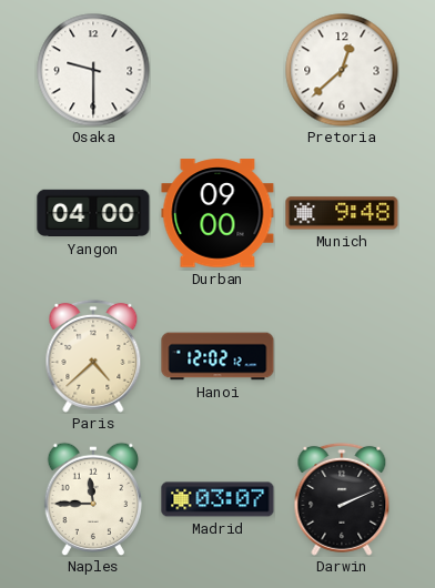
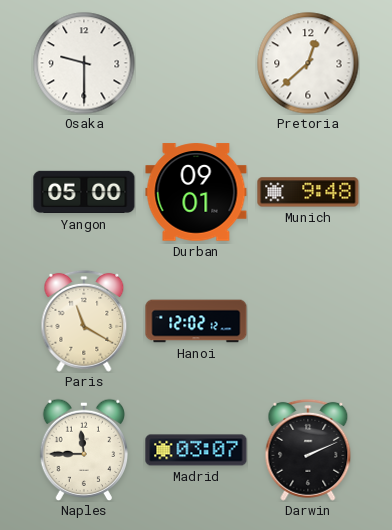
Yangon: 04:00 -> 05:00 (84, 192)
Durban: 09:00 -> 09:01 (196, 192)
Paris: 4:38 -> 11:20 (84, 321)
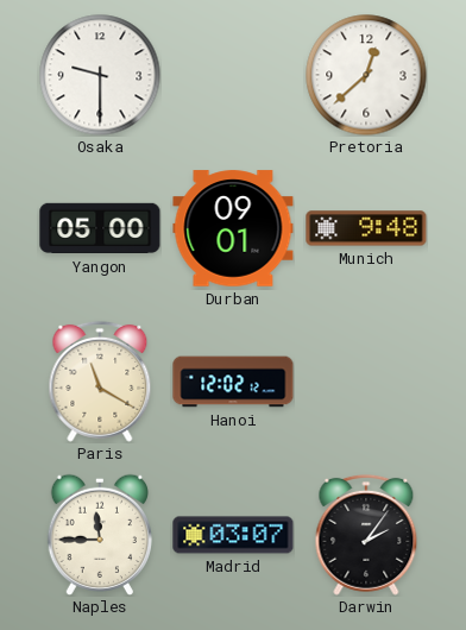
Darwin: 2:11 -> 2:06 (366, 535)
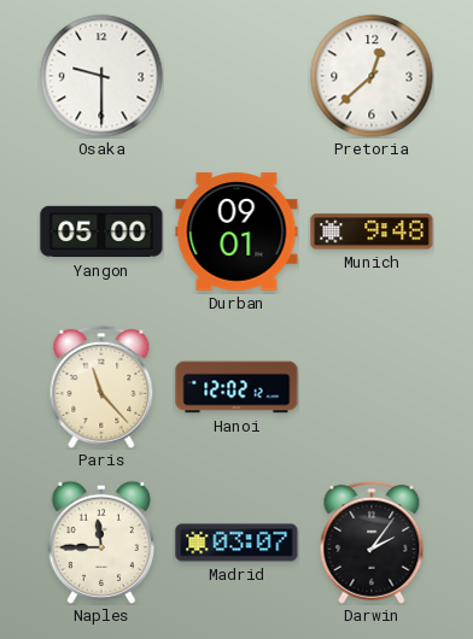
Paris: 11:20 -> 11:23 (101, 387)
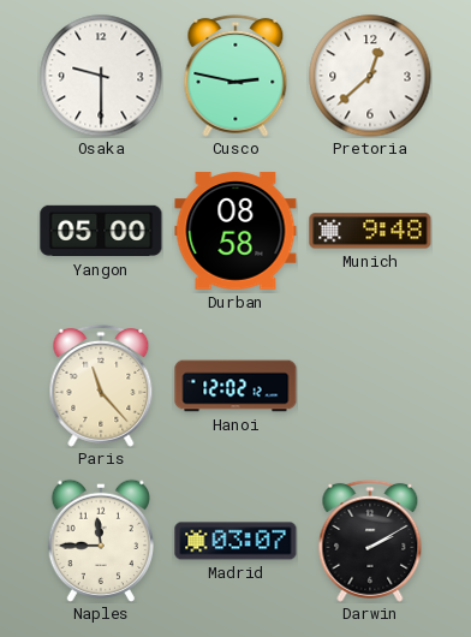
Cusco: none -> 2:47 (235, 76)
Durban: 09:01 -> 08:58 (235, 231)
Darwin: 2:06 -> 2:10 (370, 541)
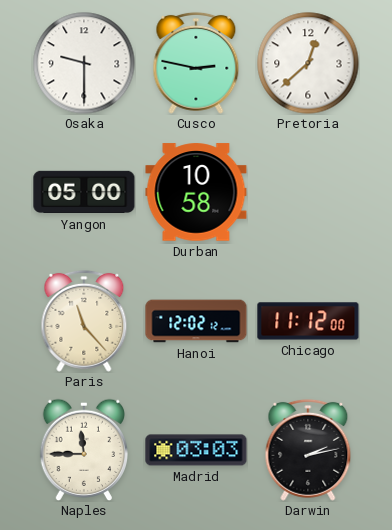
Durban: 08:58 -> 10:58 (196, 192)
Munich: 9:48 -> none (370, 231)
Chicago: none -> 11:12 (308, 321)
Madrid: 03:07 -> 03:03 (196, 450)
Darwin: 2:10 -> 2:13 (308, 450)
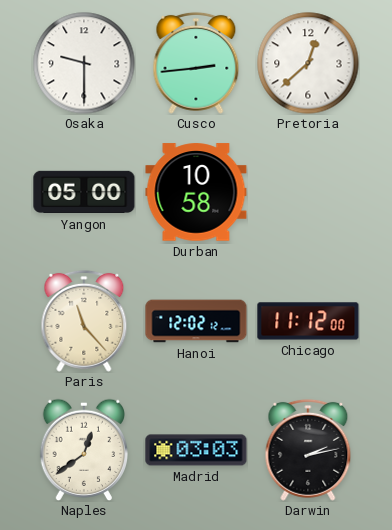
Cusco: 2:47 -> 2:44 (196, 63)
Naples: 11:45 -> 12:39 (83, 450)
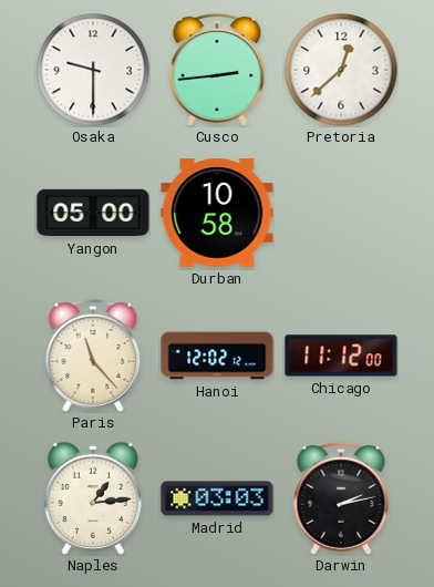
Naples: 12:39 -> 1:14 (92, 498)
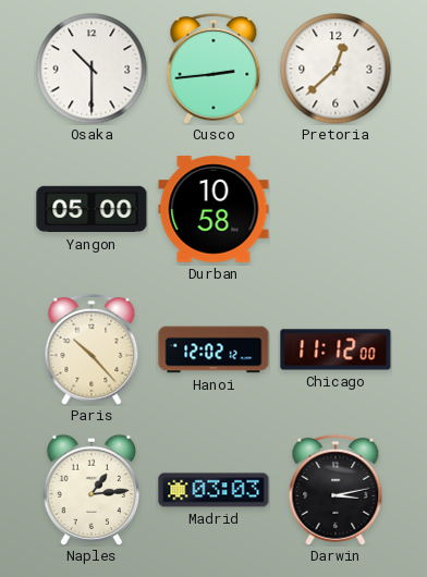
Osaka: 9:30 -> 10:30 (91, 69)
Paris: 11:23 -> 10:23 (91, 349)
Darwin: 2:13 -> 3:13 (335, 490)
